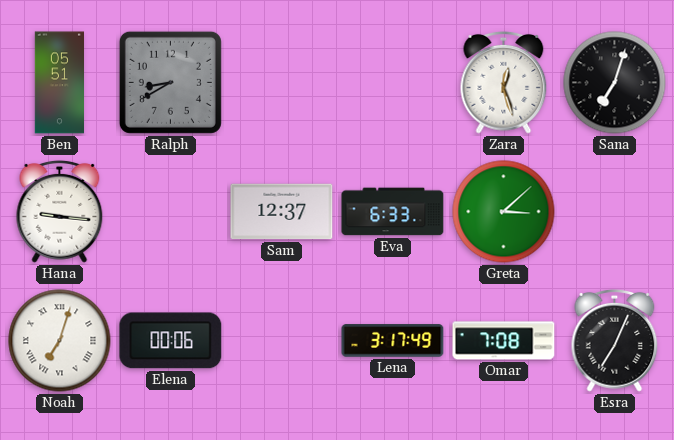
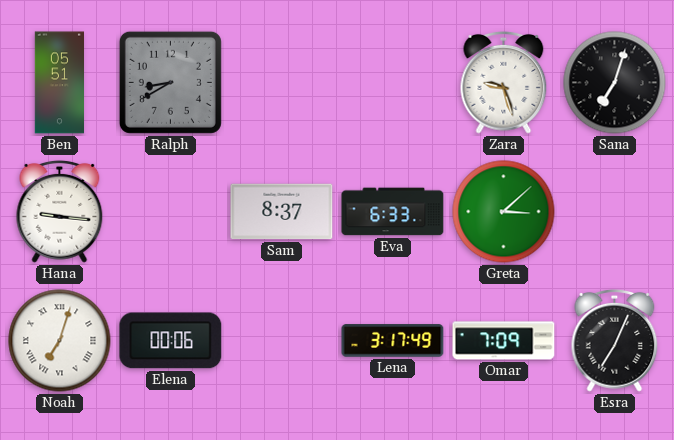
Zara: 12:27 -> 9:27 (504, 82)
Sam: 12:37 -> 8:37 (282, 212)
Omar: 7:08 -> 7:09 (504, 341)
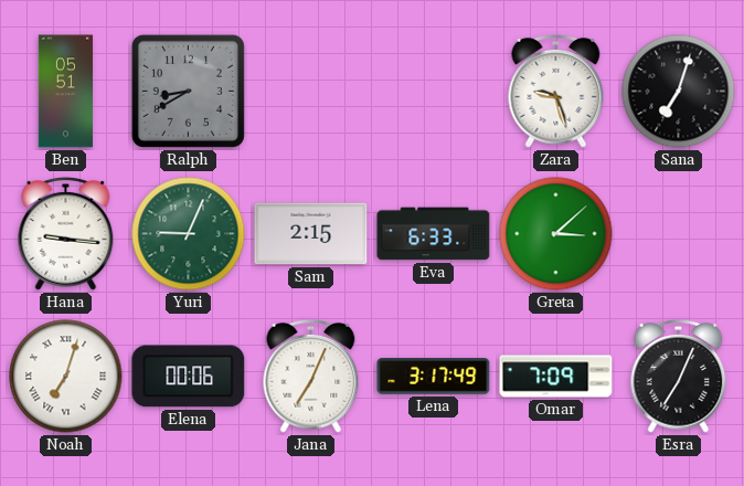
Yuri: none -> 9:04 (189, 234)
Sam: 8:37 -> 2:15 (311, 234)
Jana: none -> 7:04 (311, 376)
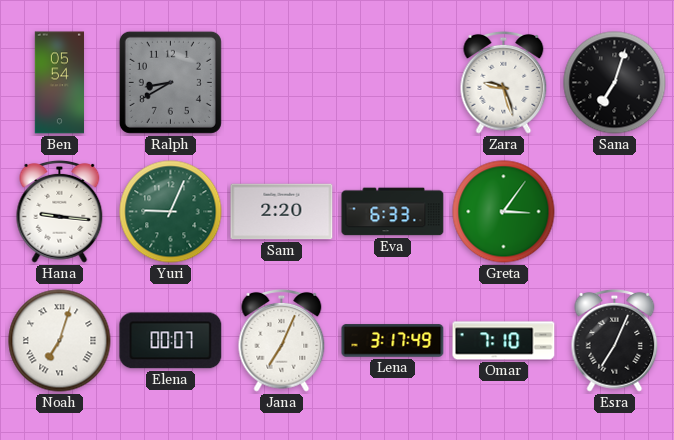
Ben: 05:51 -> 05:54 (60, 83)
Sam: 2:15 -> 2:20 (282, 212)
Greta: 3:08 -> 3:06 (504, 212)
Elena: 00:06 -> 00:07 (171, 341)
Omar: 7:09 -> 7:10 (504, 341)
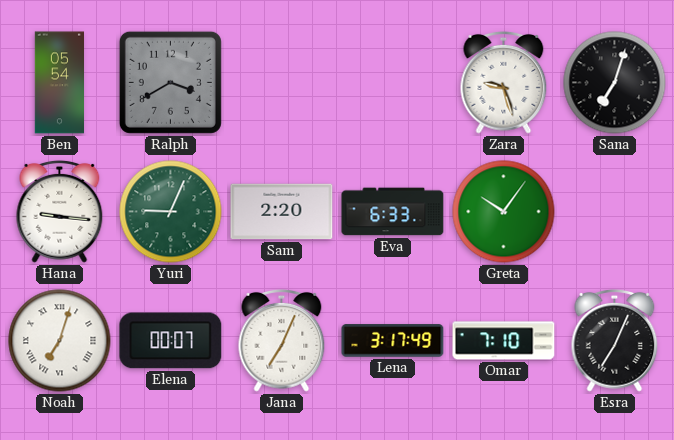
Ralph: 8:40 -> 3:40 (170, 82)
Greta: 3:06 -> 10:06 (504, 212)
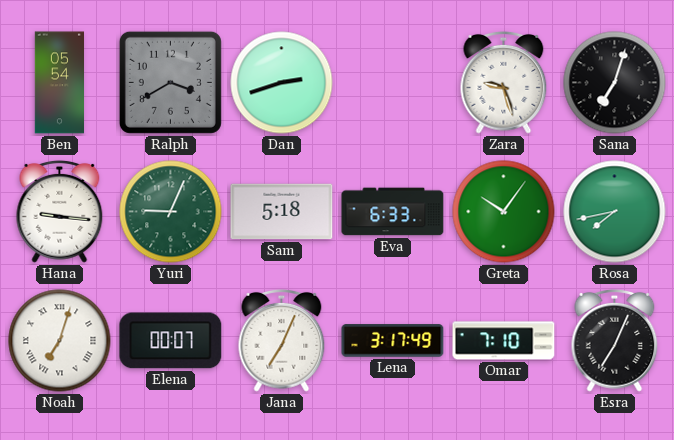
Dan: none -> 2:42 (282, 83)
Sam: 2:20 -> 5:18 (282, 212)
Rosa: none -> 7:43 (615, 212)
